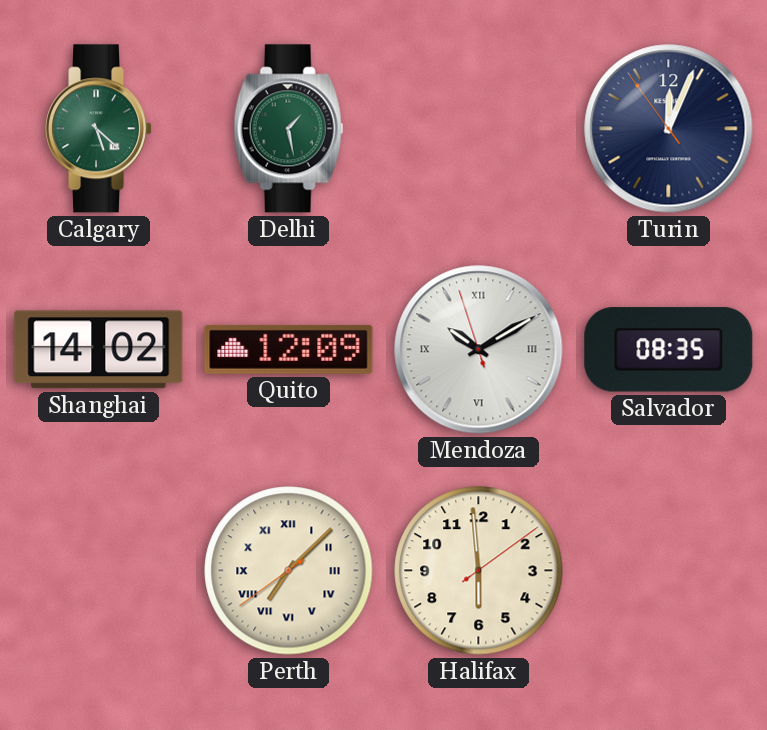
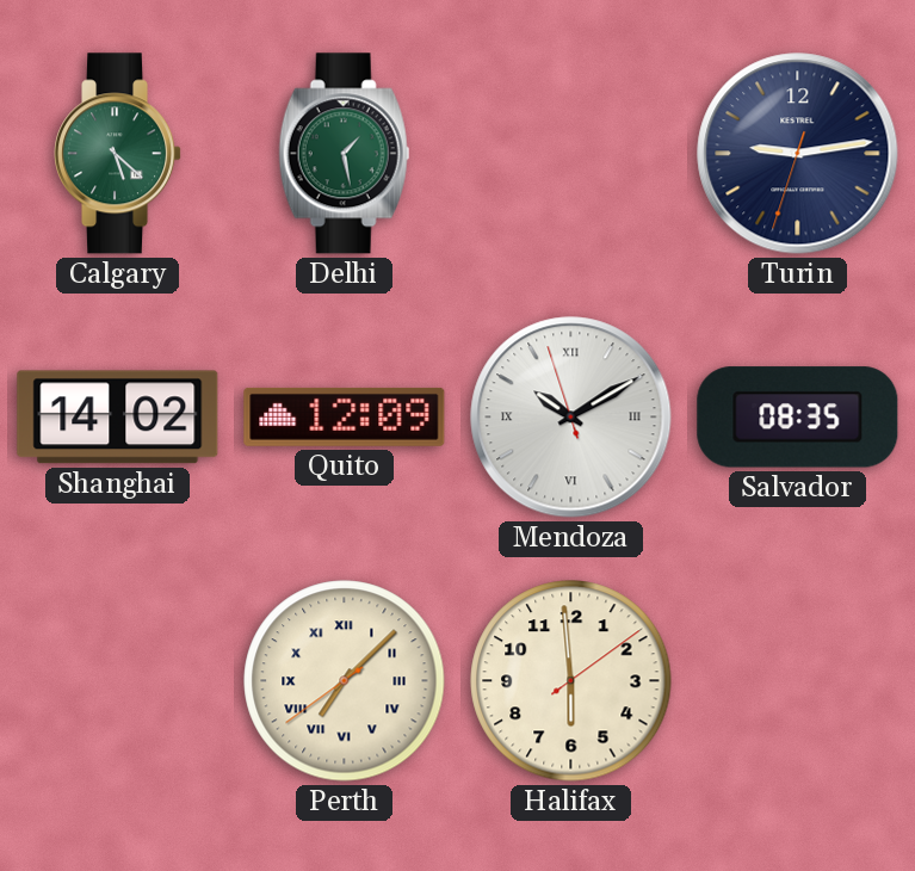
Turin: 12:03 -> 9:13 (798, 154)
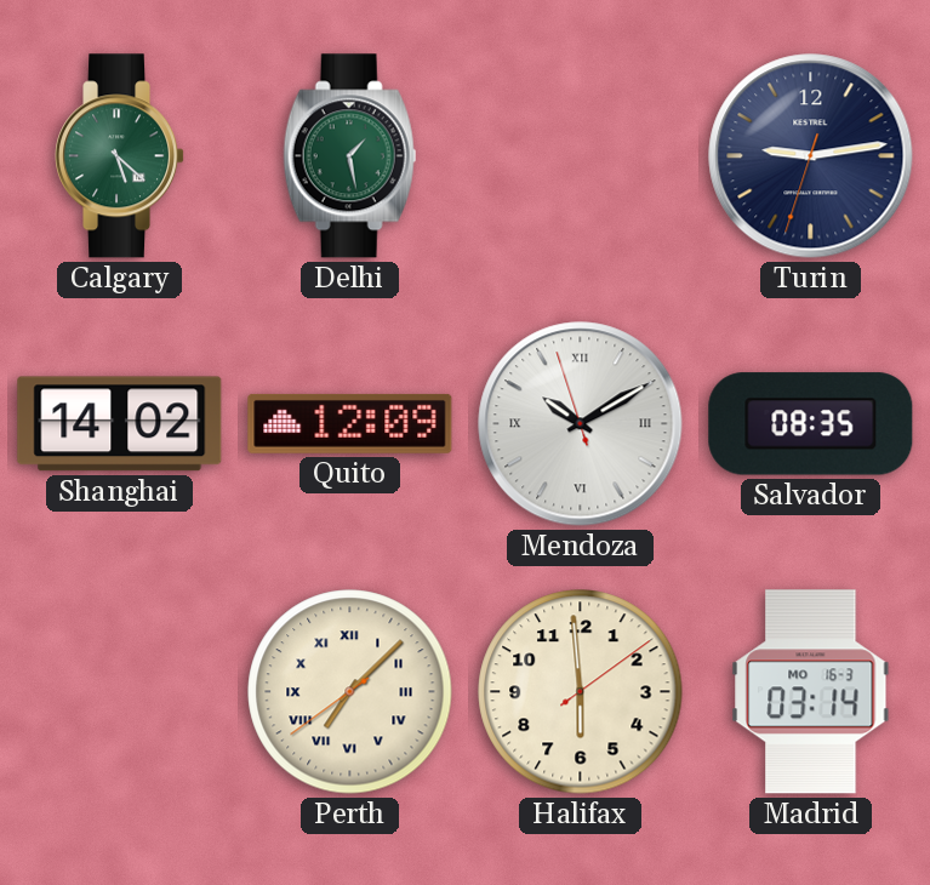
Madrid: none -> 03:14 (811, 692)
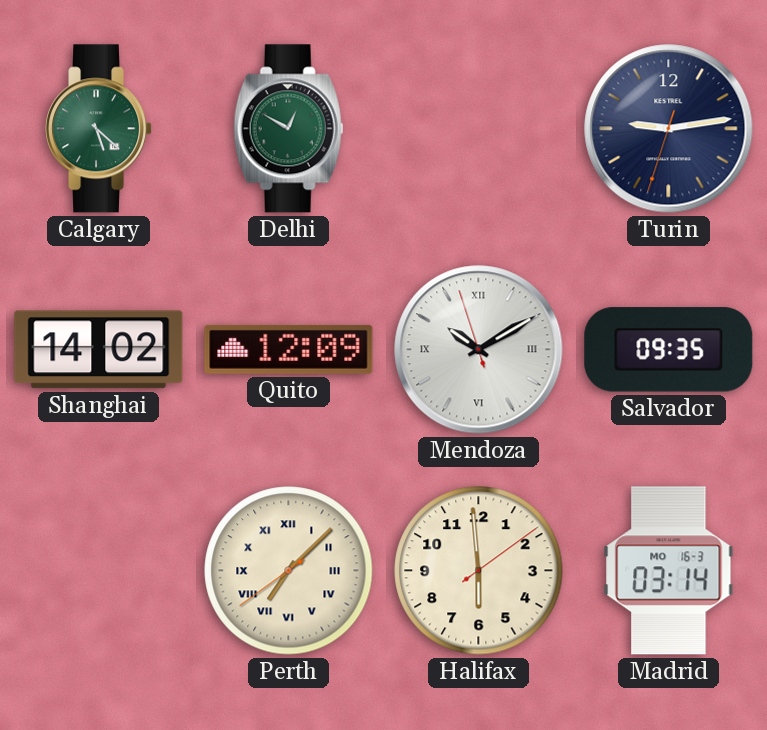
Delhi: 1:28 -> 12:50 (289, 129)
Salvador: 08:35 -> 09:35 (669, 350)
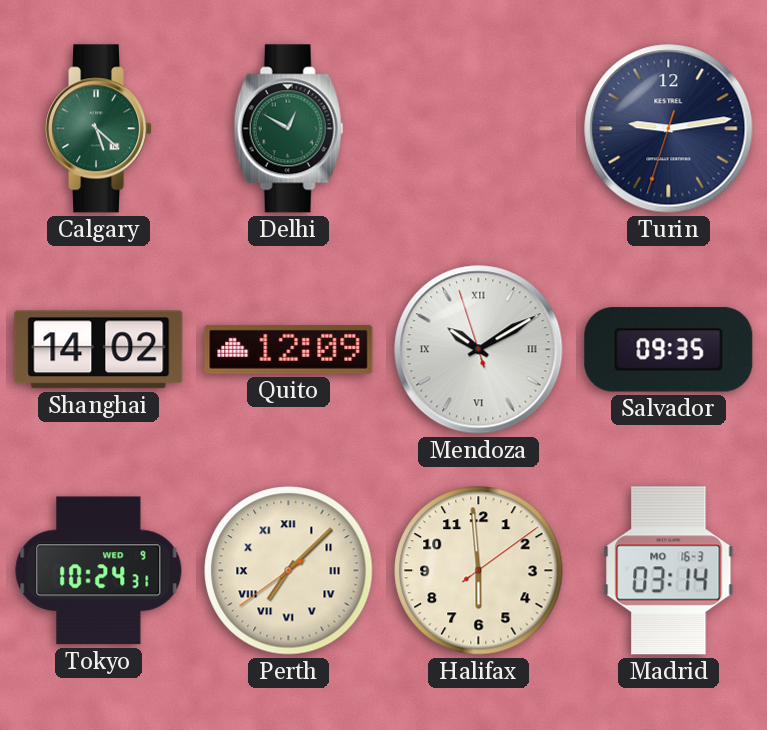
Tokyo: none -> 10:24 (99, 571)
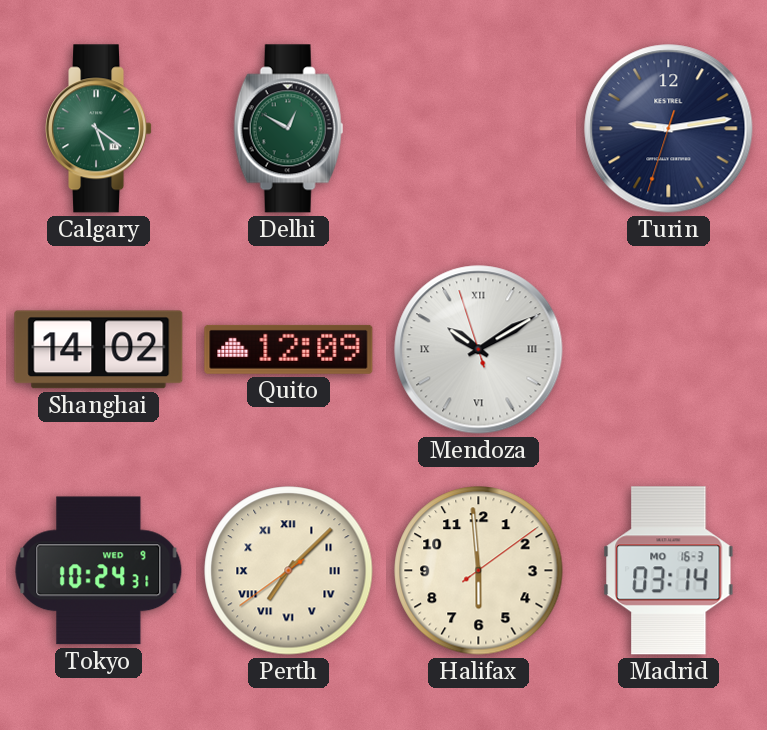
Calgary: 5:22 -> 5:21 (99, 129)
Salvador: 09:35 -> none (669, 350)
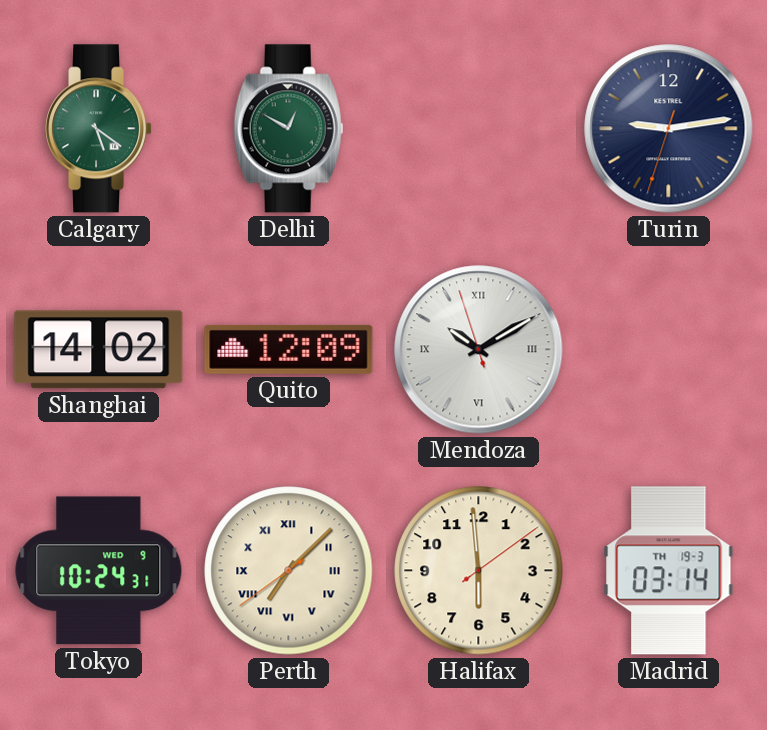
Madrid date: MO 16-3 -> TH 19-3 (669, 571)
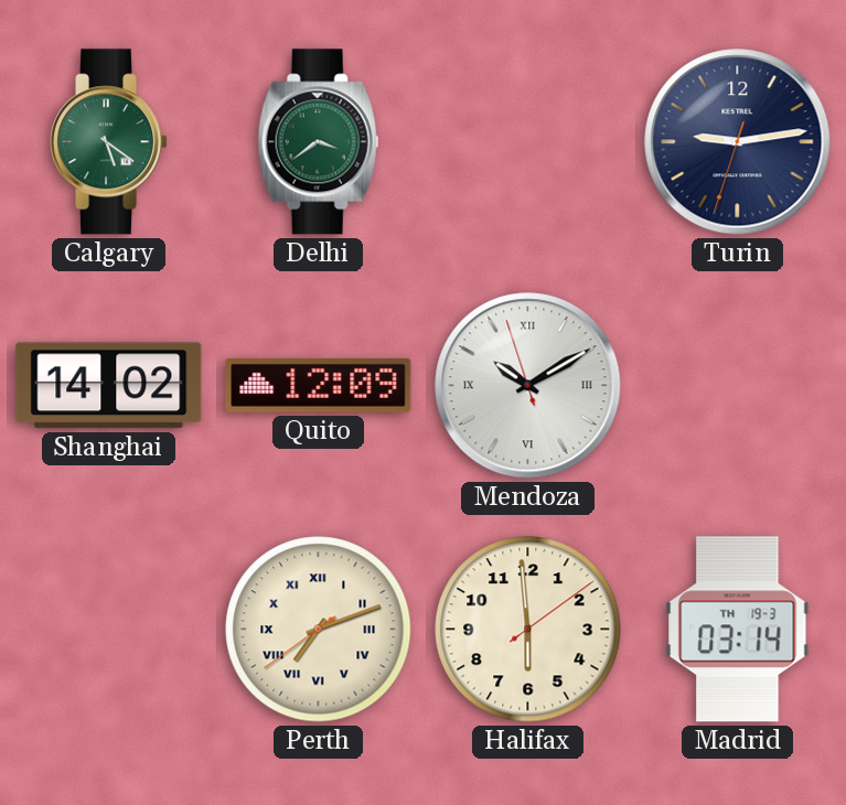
Delhi: 12:50 -> 3:39 (319, 142)
Tokyo: 10:24 -> none (99, 571)
Perth: 7:07 -> 7:11 (319, 630)
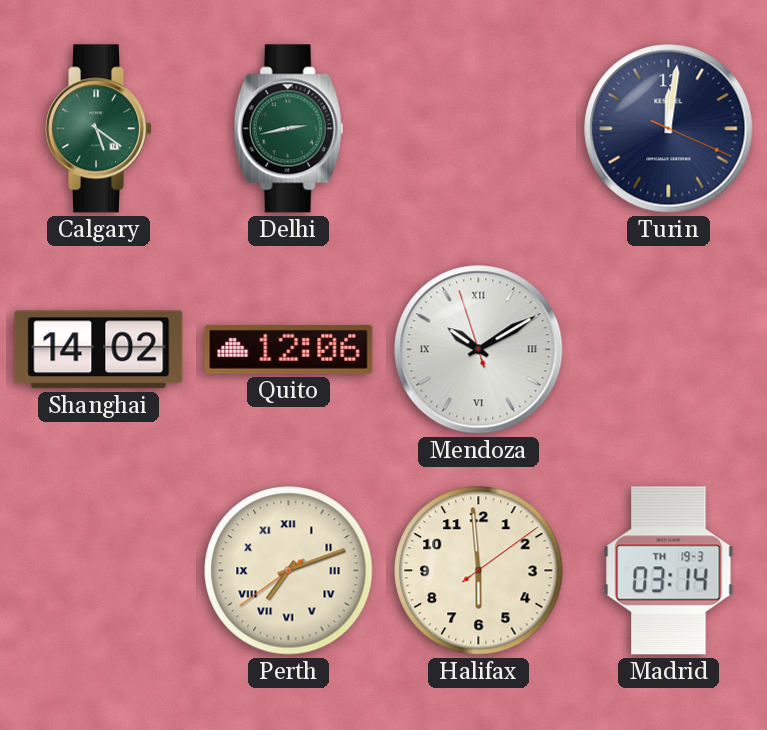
Delhi: 3:39 -> 2:43 (289, 129)
Turin: 9:13 -> 12:01 (669, 129)
Quito: 12:09 -> 12:06 (289, 349)
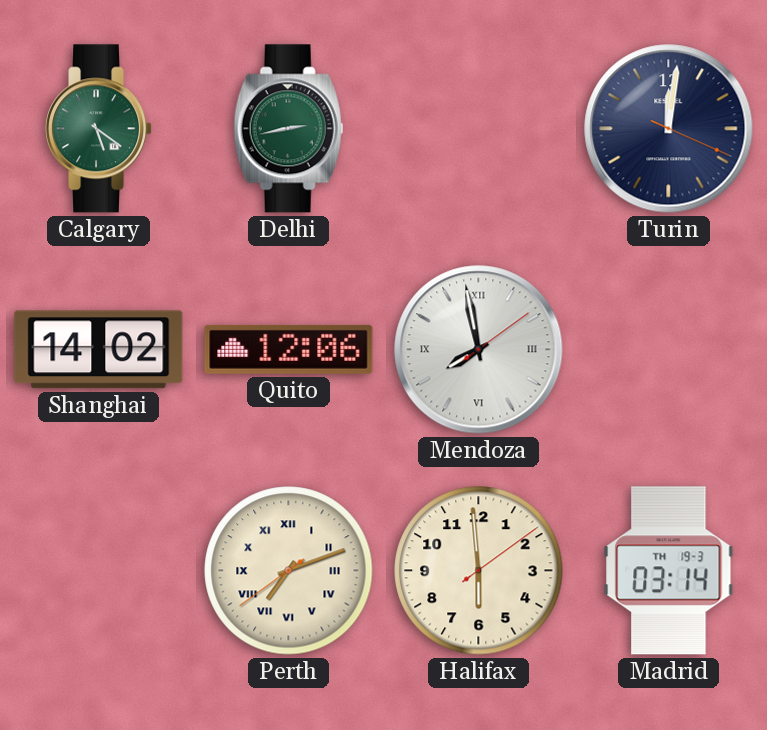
Mendoza: 10:09 -> 7:58 (479, 350)
